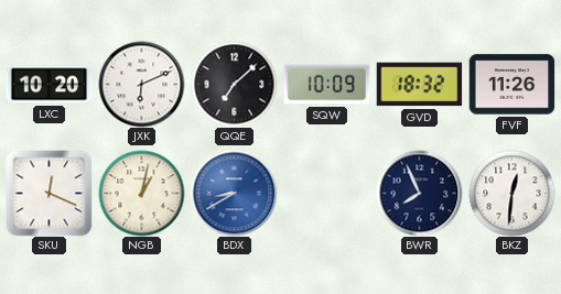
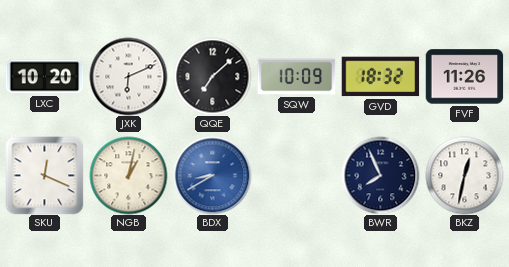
BKZ: 12:31 -> 12:32 (464, 175)
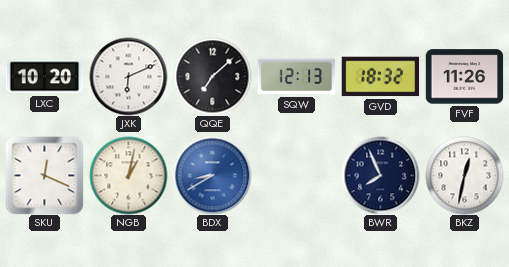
SQW: 10:09 -> 12:13 (296, 77)
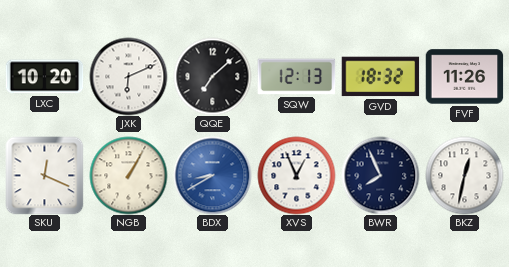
NGB: 1:02 -> 1:05 (128, 175)
XVS: none -> 12:56 (296, 175)
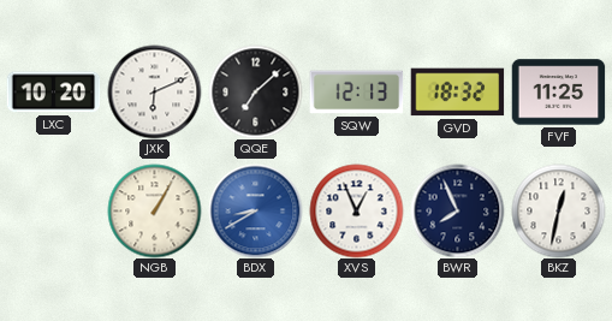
FVF: 11:26 -> 11:25 (558, 93)
SKU: 12:19 -> none (44, 175)
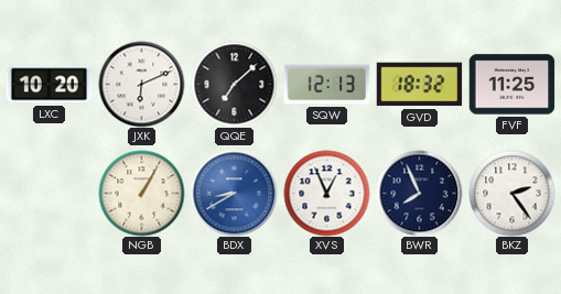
BKZ: 12:32 -> 2:24 (511, 193)
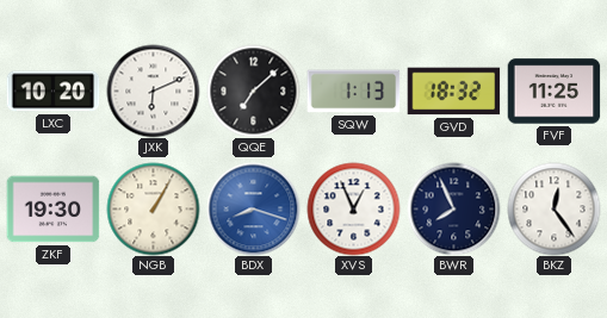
SQW: 12:13 -> 1:13 (353, 92)
ZKF: none -> 19:30 (52, 210)
BDX: 8:40 -> 8:18 (253, 208)
BKZ: 2:24 -> 12:24 (553, 208)
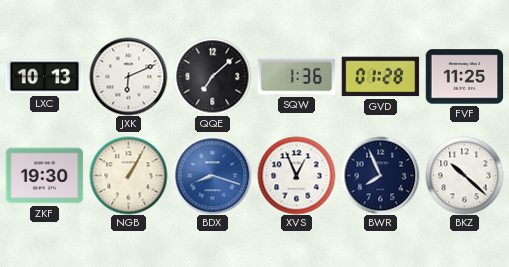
LXC: 10:20 -> 10:13 (44, 77)
SQW: 1:13 -> 1:36 (296, 77)
GVD: 18:32 -> 01:28 (380, 77)
BKZ: 12:24 -> 10:22 (464, 175)
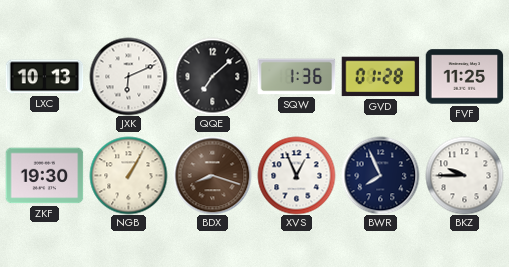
BDX dial: blue -> brown (212, 175)
BKZ: 10:22 -> 9:45 (464, 175)
